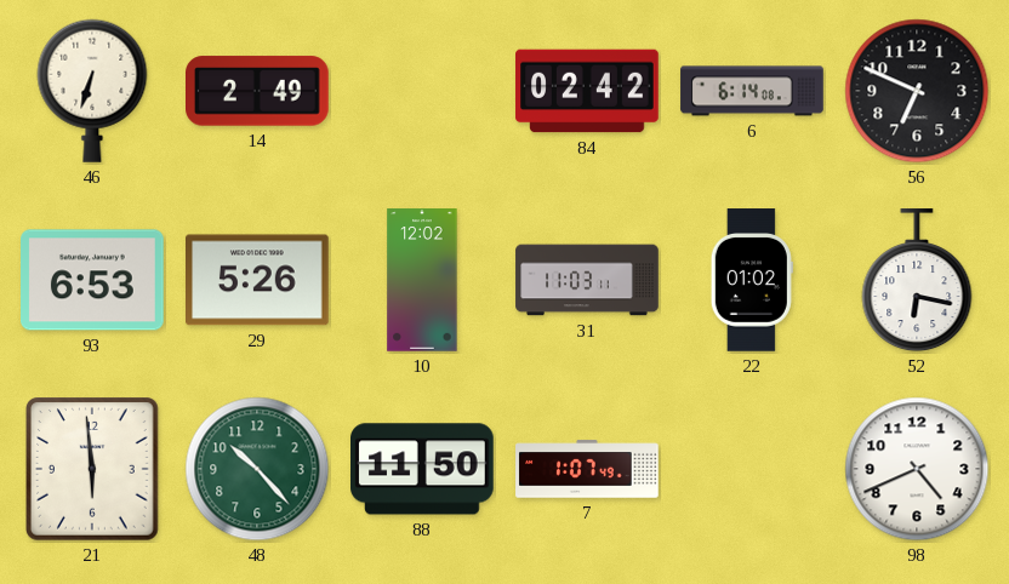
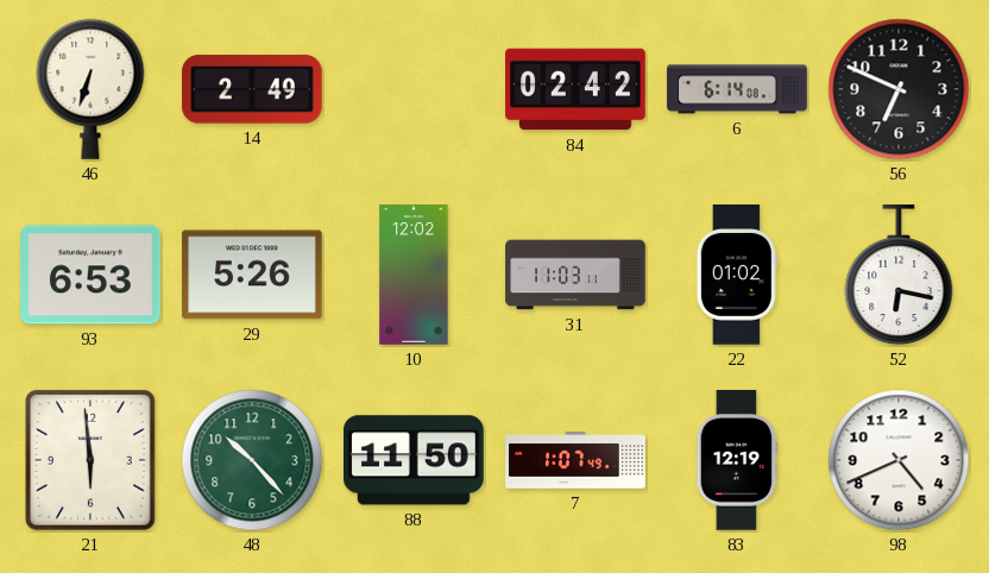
83: none -> 12:19 (737, 460)
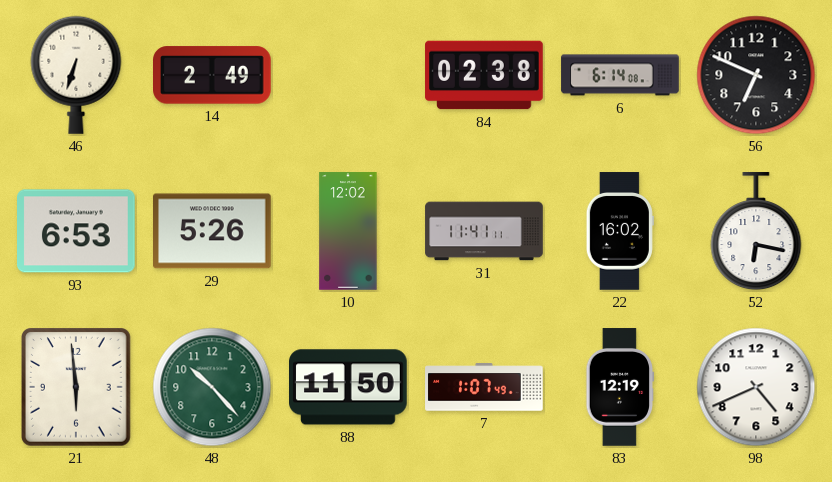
84: 02:42 -> 02:38 (484, 75)
31: 11:03 -> 11:41 (484, 231)
22: 01:02 -> 16:02 (620, 231)
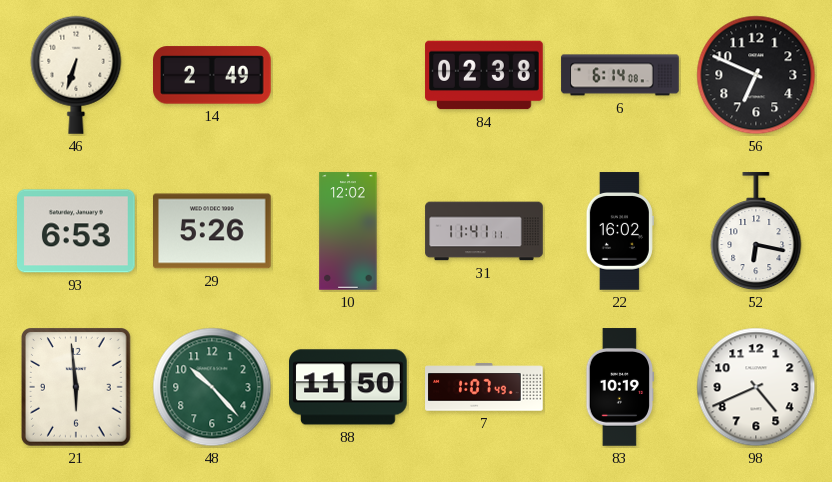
83: 12:19 -> 10:19 (620, 387)
